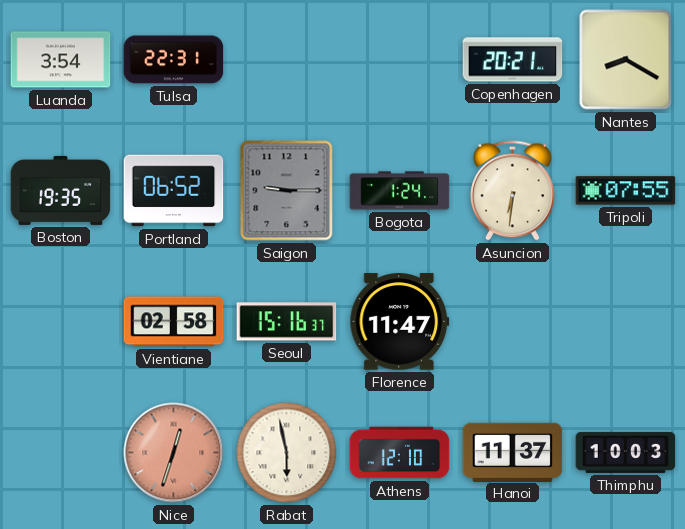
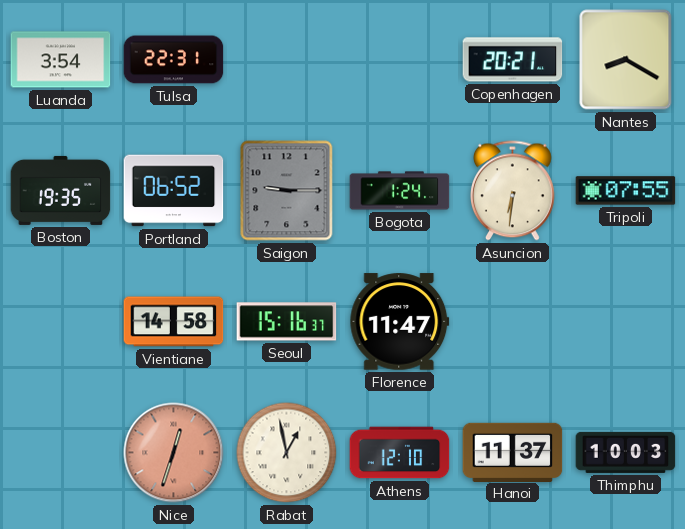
Vientiane: 02:58 -> 14:58 (174, 322)
Rabat: 5:58 -> 12:58 (287, 453)
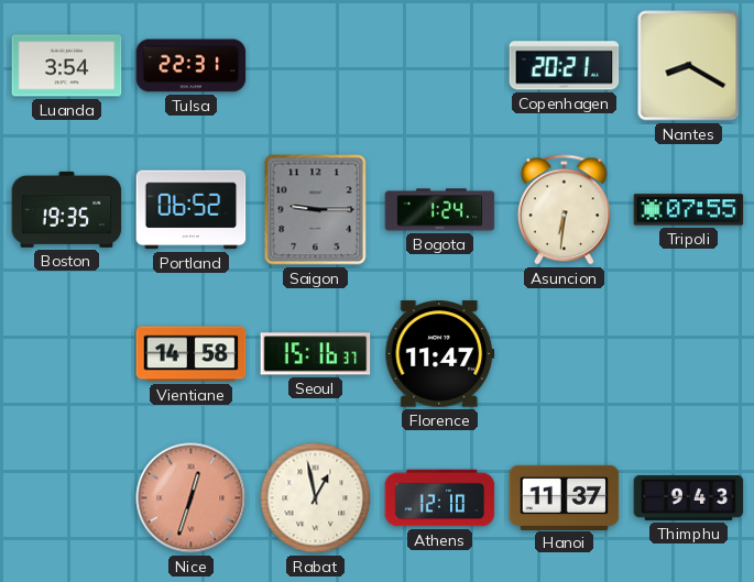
Thimphu: 10:03 -> 9:43 (689, 497)
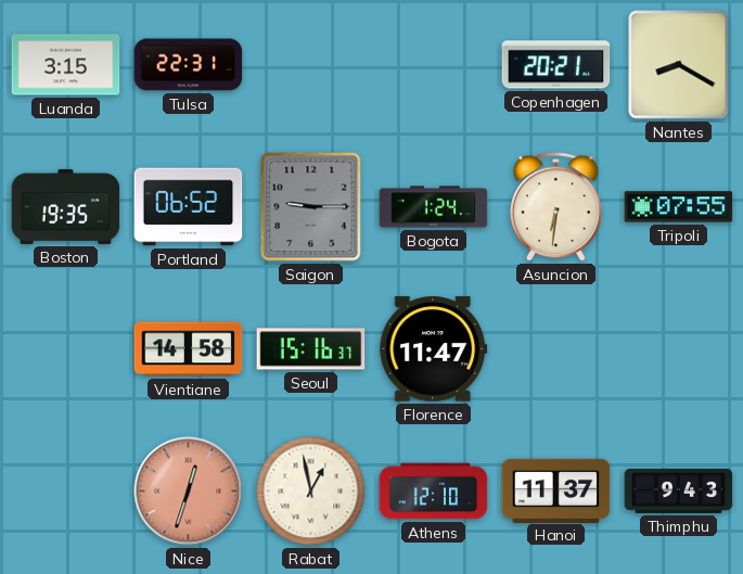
Luanda: 3:54 -> 3:15 (66, 65)
